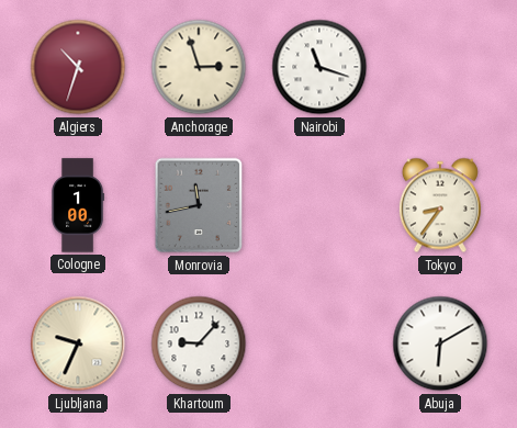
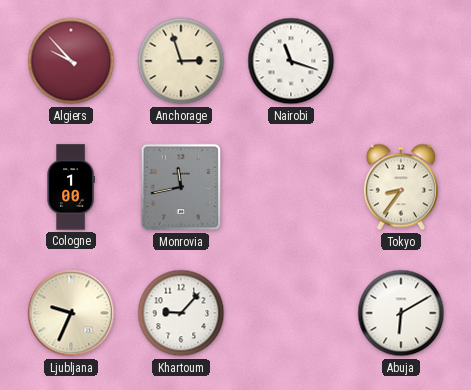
Algiers: 10:33 -> 9:53 (71, 61)
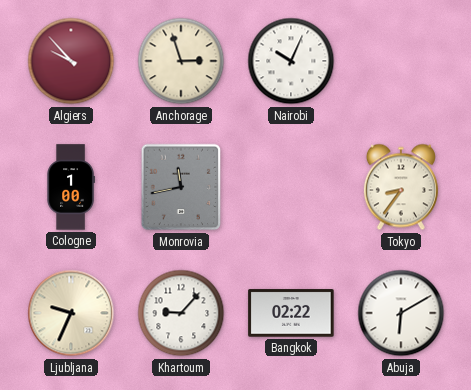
Nairobi: 11:18 -> 10:04 (291, 61)
Bangkok: none -> 02:22 (291, 313)
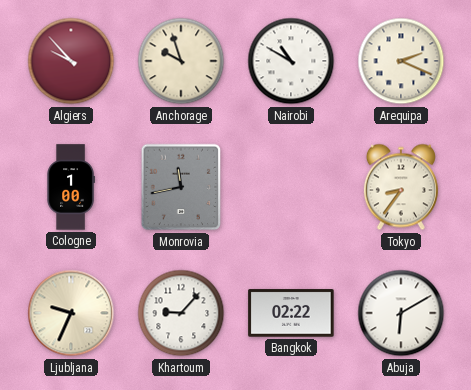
Anchorage: 2:57 -> 9:57 (181, 61)
Nairobi: 10:04 -> 10:50 (291, 61)
Arequipa: none -> 2:19 (401, 61)
